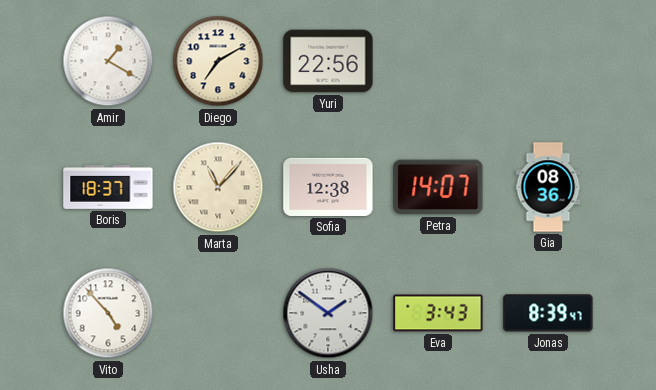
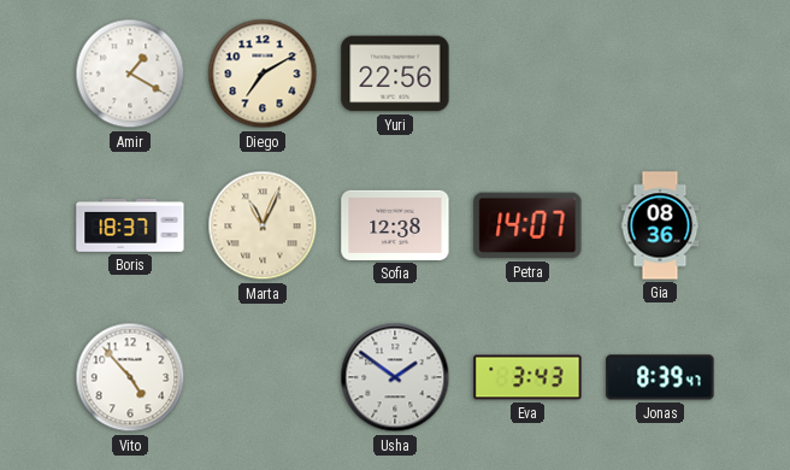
Marta: 11:07 -> 11:04 (263, 225)
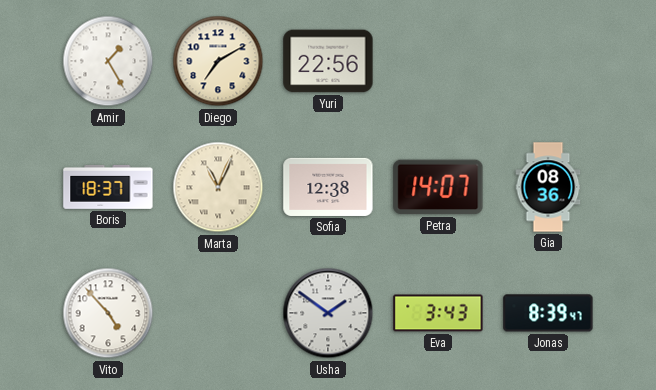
Amir: 1:20 -> 1:25 (108, 61)
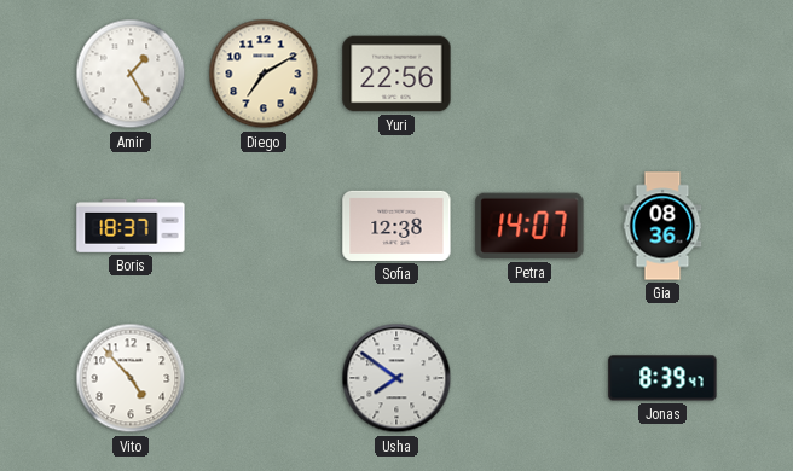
Marta: 11:04 -> none (218, 187)
Usha: 1:51 -> 7:51 (396, 378)
Eva: 3:43 -> none (438, 313)
